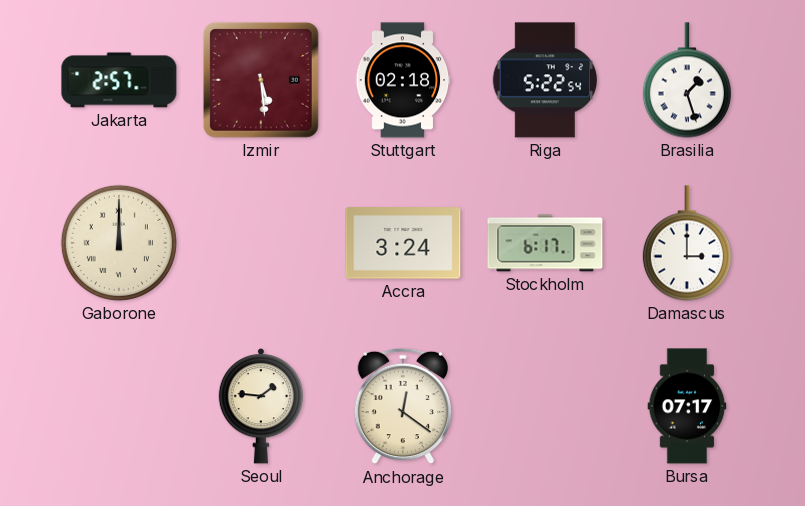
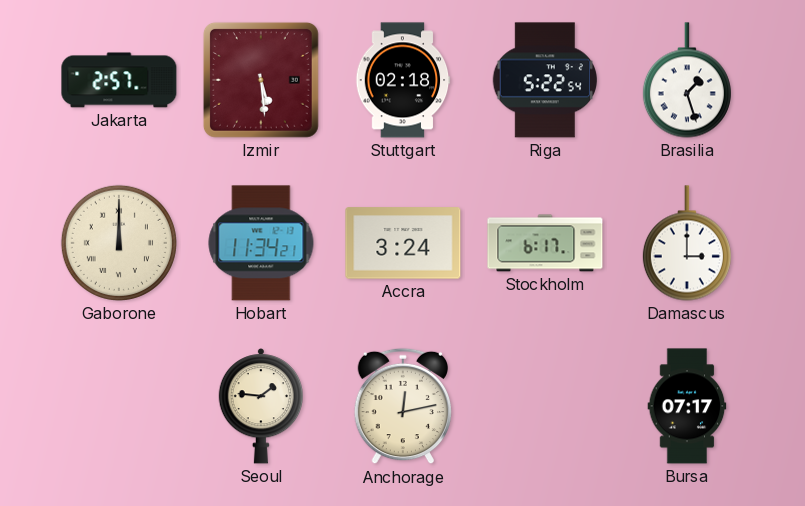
Hobart: none -> 11:34 (261, 243)
Anchorage: 12:21 -> 12:13 (402, 406)
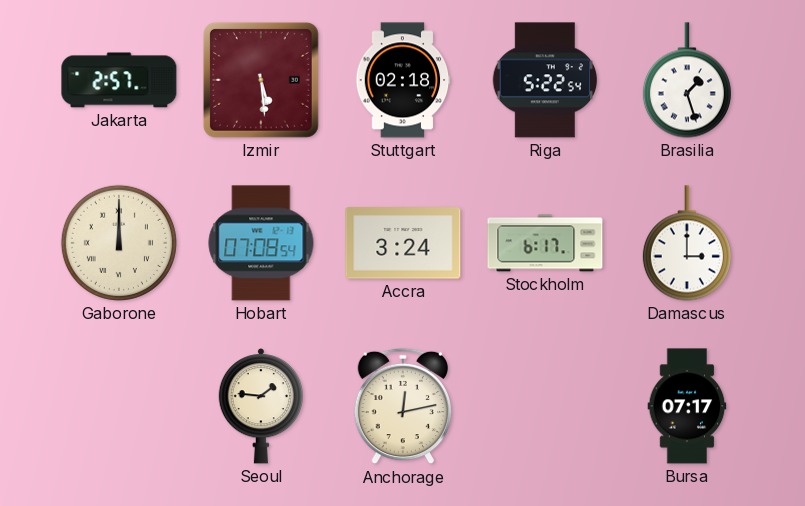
Hobart: 11:34 -> 07:08 (261, 243)
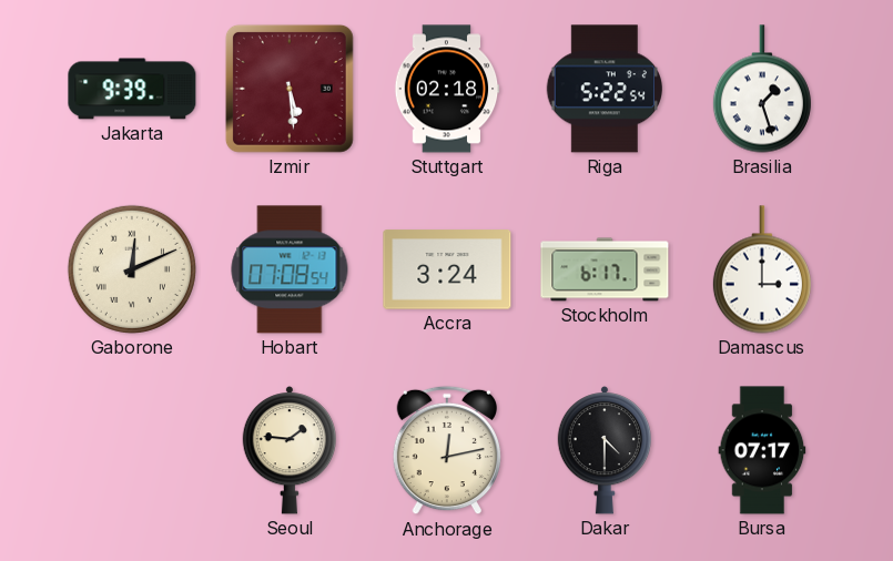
Jakarta: 2:57 -> 9:39 (132, 89)
Gaborone: 12:00 -> 12:11 (132, 269)
Dakar: none -> 4:30 (603, 450)
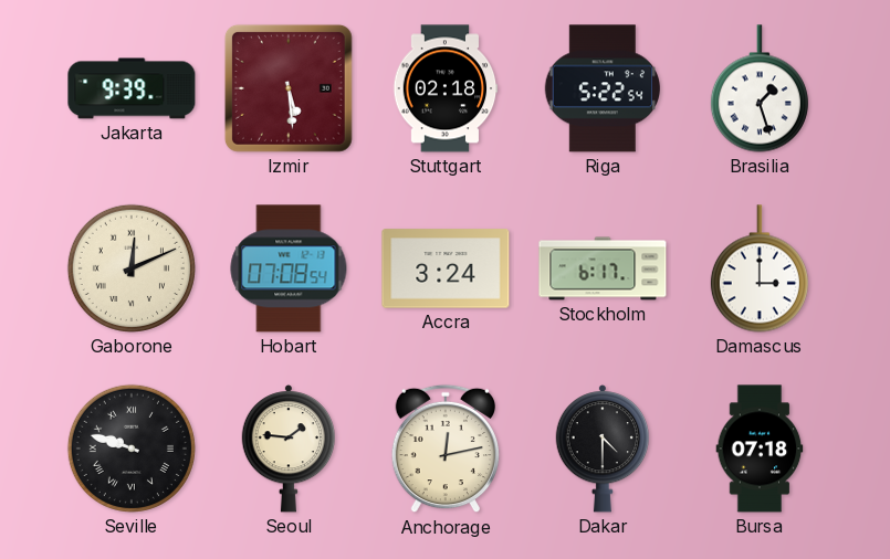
Seville: none -> 9:48 (132, 449)
Bursa: 07:17 -> 07:18 (760, 449)
